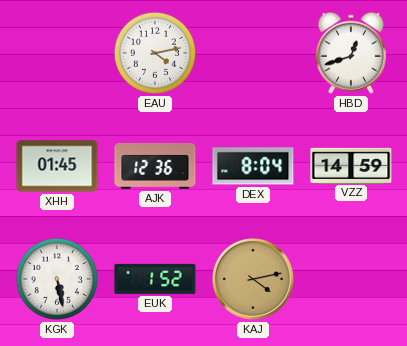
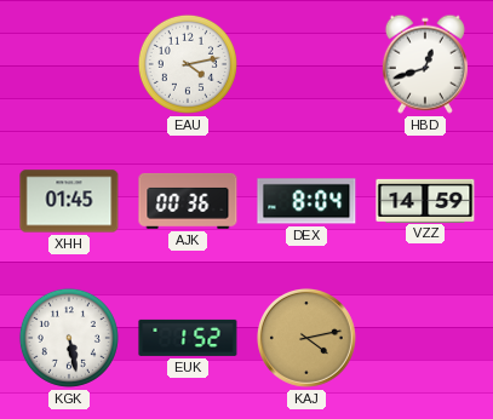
AJK: 12:36 -> 00:36 (188, 201)
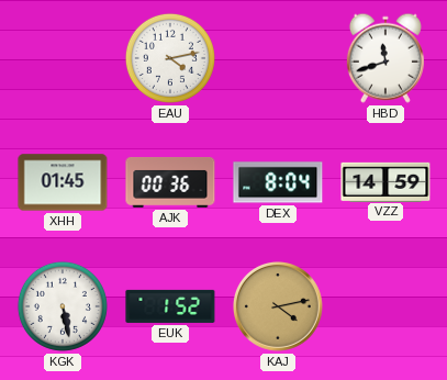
HBD: 12:42 -> 11:42 (385, 58)
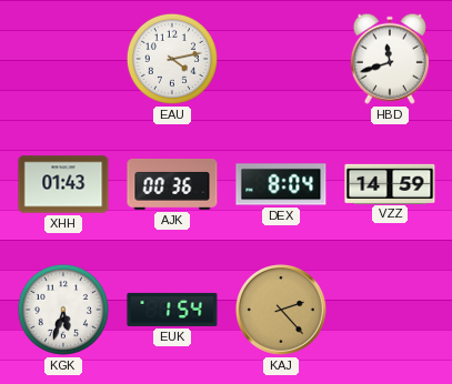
XHH: 01:45 -> 01:43 (63, 184)
KGK: 5:28 -> 5:33 (63, 310)
EUK: 1:52 -> 1:54 (172, 310)
KAJ: 4:13 -> 2:23 (282, 311)
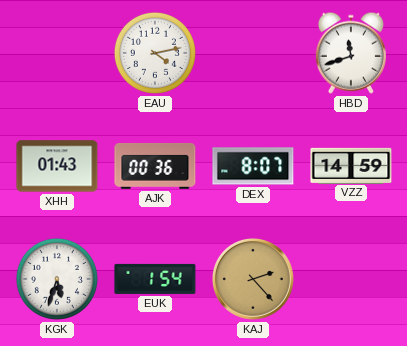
DEX: 8:04 -> 8:07 (253, 166)
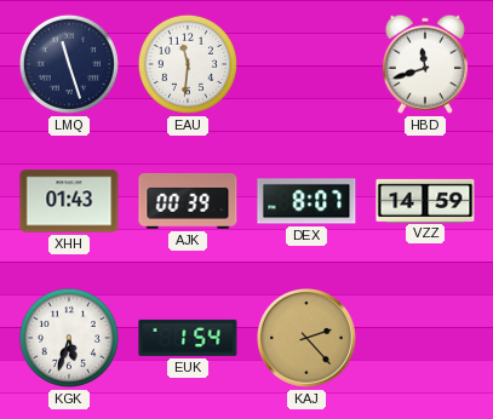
LMQ: none -> 11:27 (69, 64)
EAU: 4:13 -> 11:31 (188, 64)
AJK: 00:36 -> 00:39 (188, 201)
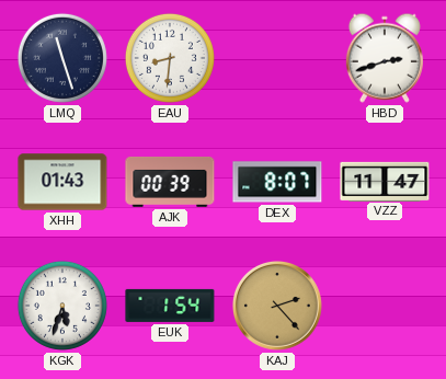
EAU: 11:31 -> 8:31 (170, 58)
HBD: 11:42 -> 2:42 (385, 58)
VZZ: 14:59 -> 11:47 (385, 181)
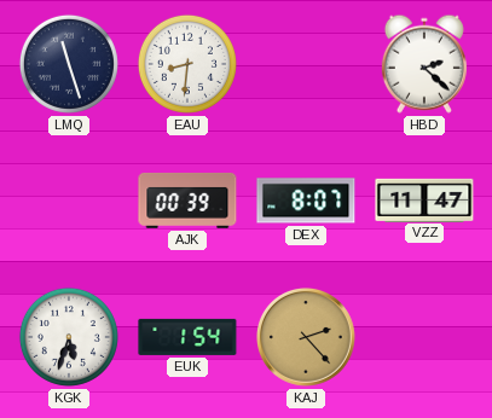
HBD: 2:42 -> 2:22 (424, 64)
XHH: 01:43 -> none (62, 182)
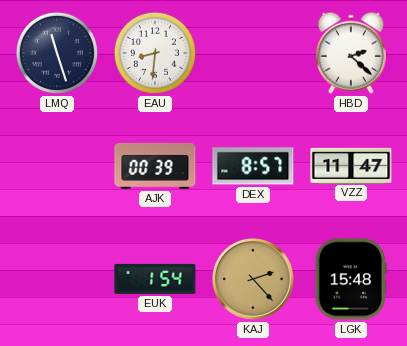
DEX: 8:07 -> 8:57 (253, 166)
KGK: 5:33 -> none (69, 337)
LGK: none -> 15:48 (351, 279)
